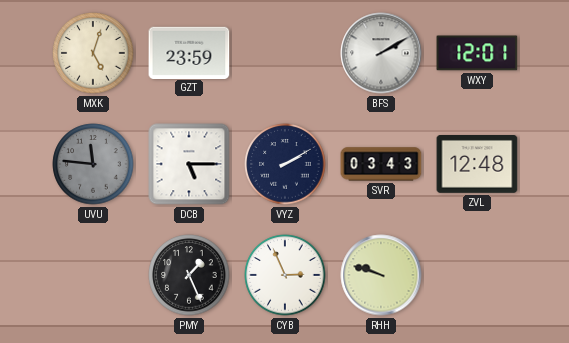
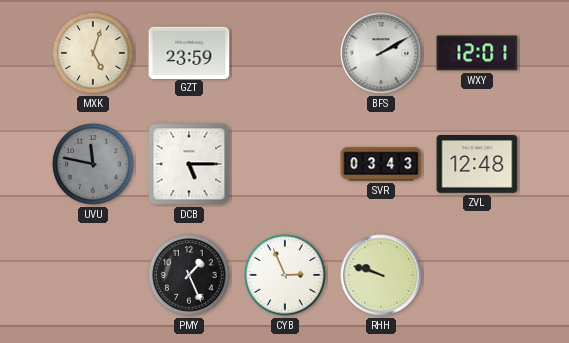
UVU: 11:46 -> 11:47 (93, 164)
VYZ: 2:10 -> none (285, 164)
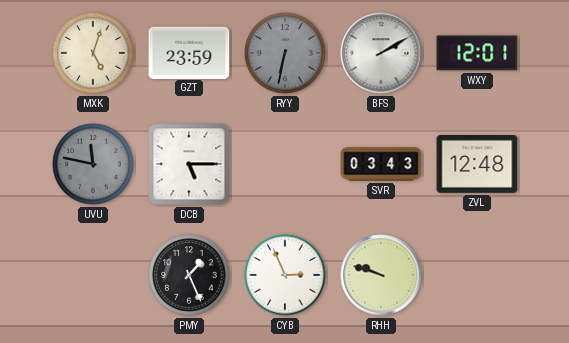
RYY: none -> 6:32 (285, 53)
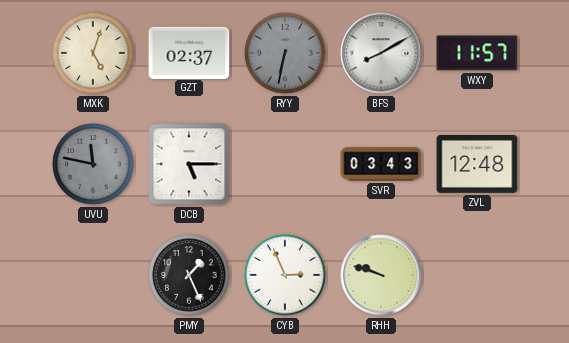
GZT: 23:59 -> 02:37 (189, 52)
BFS: 2:10 -> 8:10 (381, 53)
WXY: 12:01 -> 11:57 (477, 53)
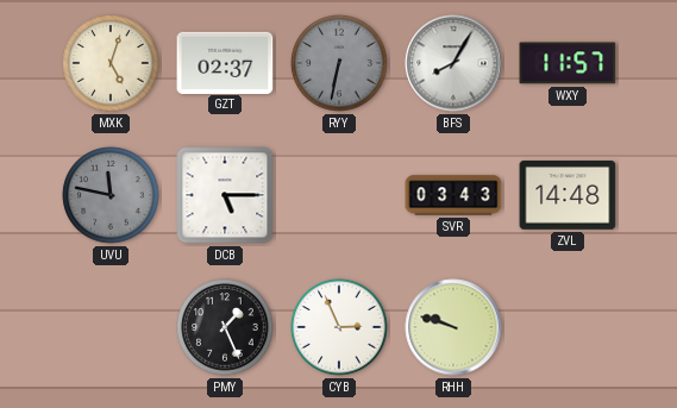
BFS: 8:10 -> 8:05 (453, 63)
ZVL: 12:48 -> 14:48 (568, 196)
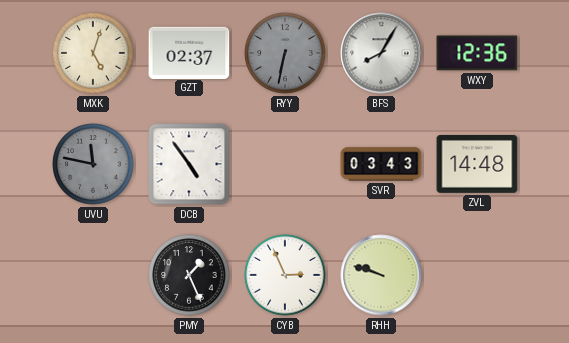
WXY: 11:57 -> 12:36 (477, 53)
DCB: 5:15 -> 4:54 (189, 164)
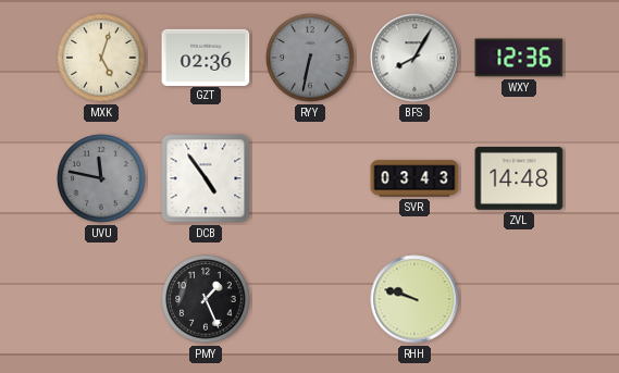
GZT: 02:37 -> 02:36 (206, 57)
CYB: 2:56 -> none (285, 275)
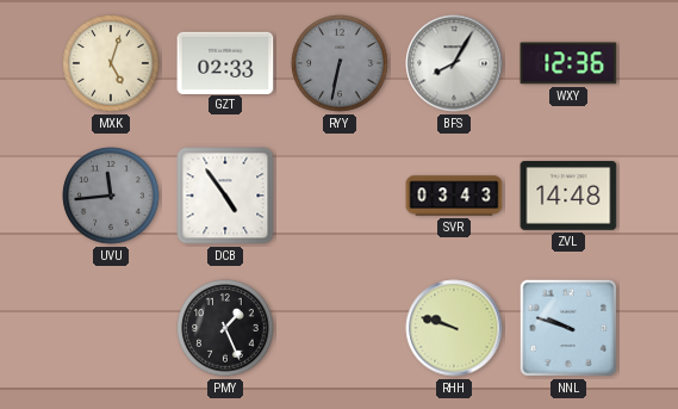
GZT: 02:36 -> 02:33 (225, 62)
UVU: 11:47 -> 11:44 (111, 196)
NNL: none -> 9:48 (568, 328)
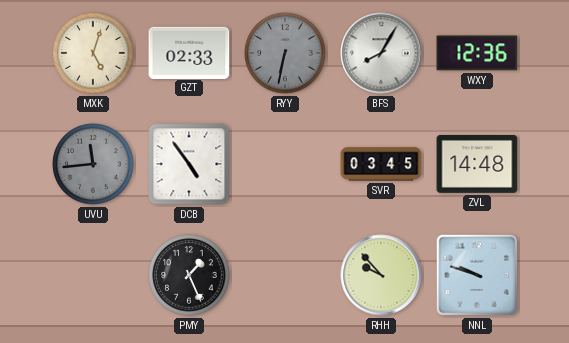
SVR: 03:43 -> 03:45 (381, 164)
RHH: 9:48 -> 9:53 (381, 275)
